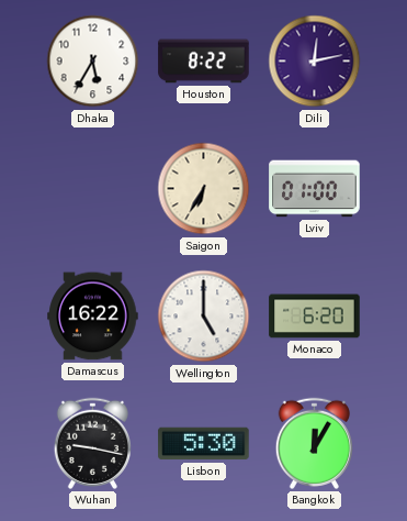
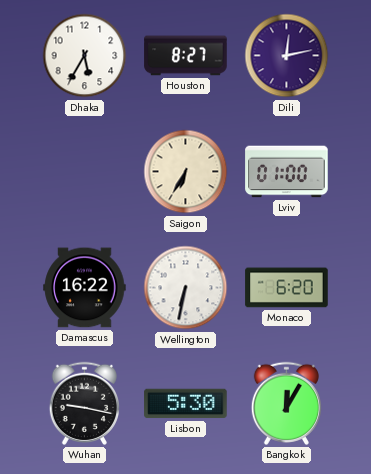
Houston: 8:22 -> 8:27 (186, 56)
Wellington: 5:00 -> 6:32 (186, 288)
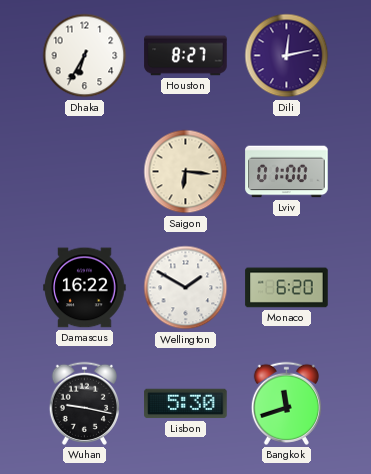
Dhaka: 5:35 -> 6:35 (85, 56)
Saigon: 6:35 -> 6:16 (186, 172)
Wellington: 6:32 -> 1:50 (186, 288)
Bangkok: 12:05 -> 11:42 (286, 403)
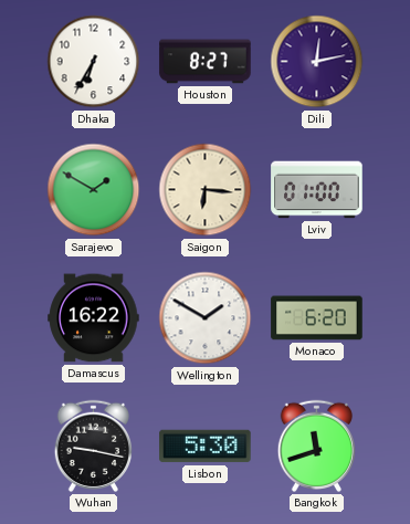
Sarajevo: none -> 1:50 (94, 190)
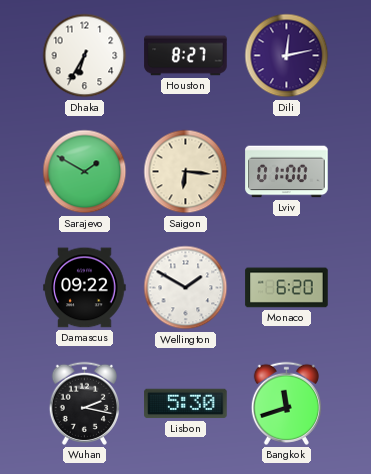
Damascus: 16:22 -> 09:22 (85, 288)
Wuhan: 9:17 -> 2:17 (84, 403)
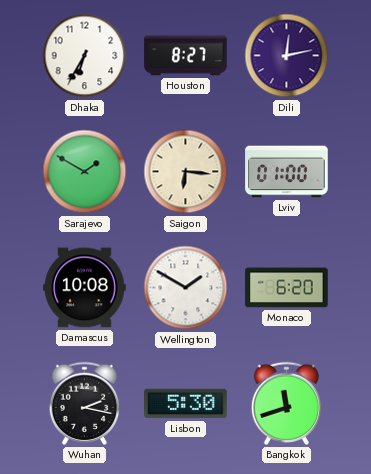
Damascus: 09:22 -> 10:08 (85, 288)
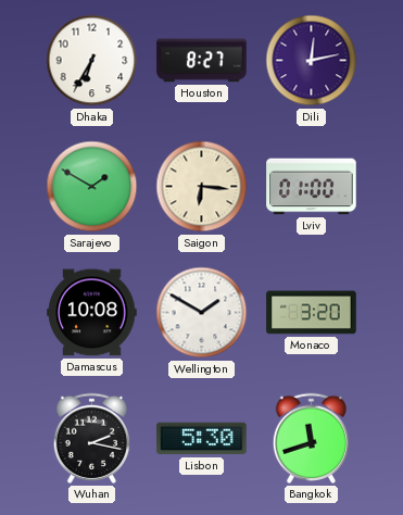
Monaco: 6:20 -> 3:20 (312, 313)
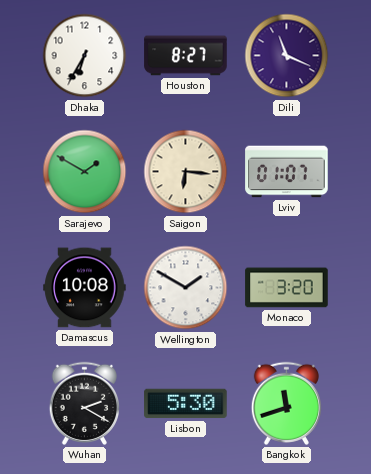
Dili: 12:13 -> 11:19 (287, 56)
Lviv: 01:00 -> 01:07 (287, 172)
Wuhan: 2:17 -> 2:20 (84, 403)
